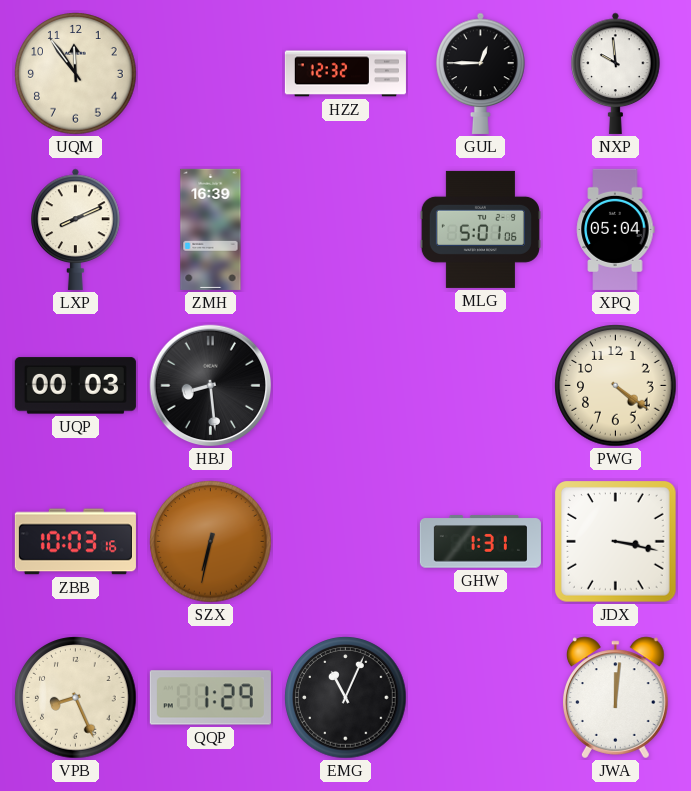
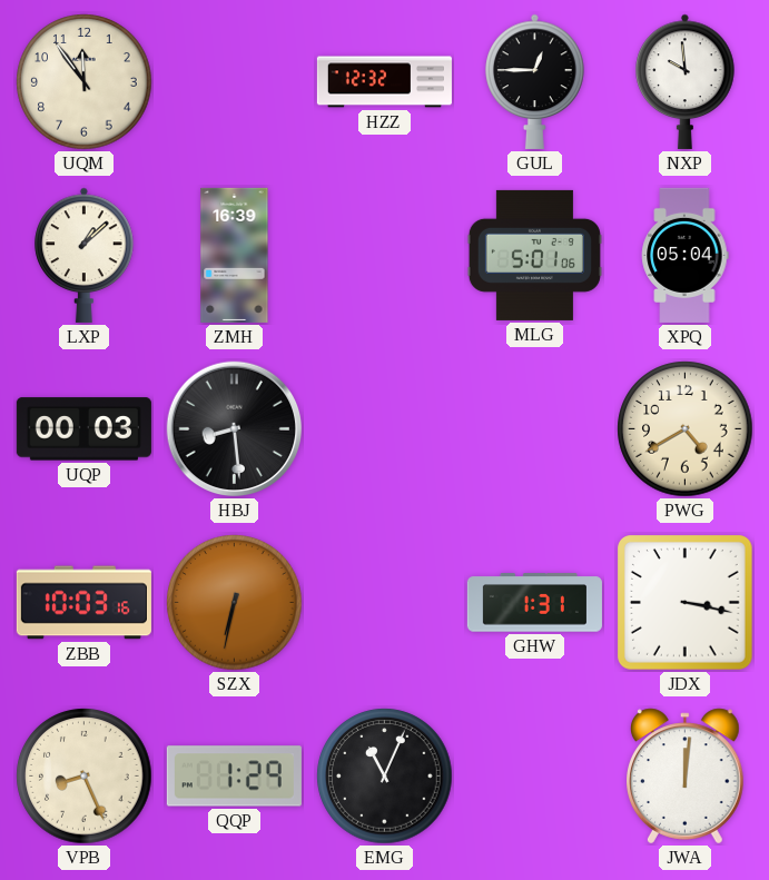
LXP: 8:11 -> 1:08 (85, 255)
PWG: 4:21 -> 4:40 (686, 429)
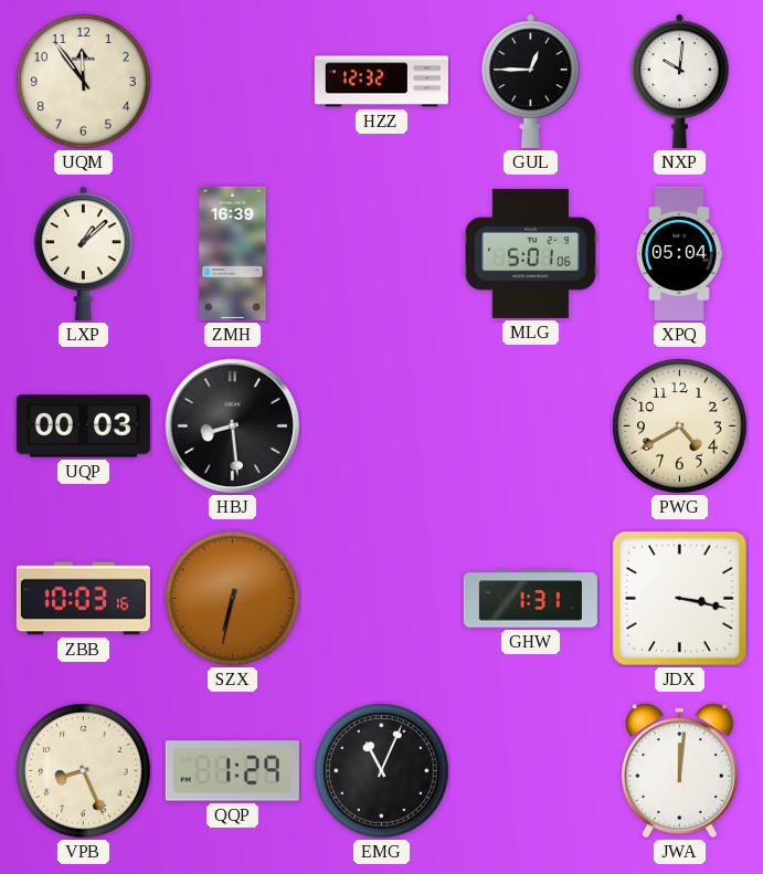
NXP: 9:59 -> 10:01 (680, 81)
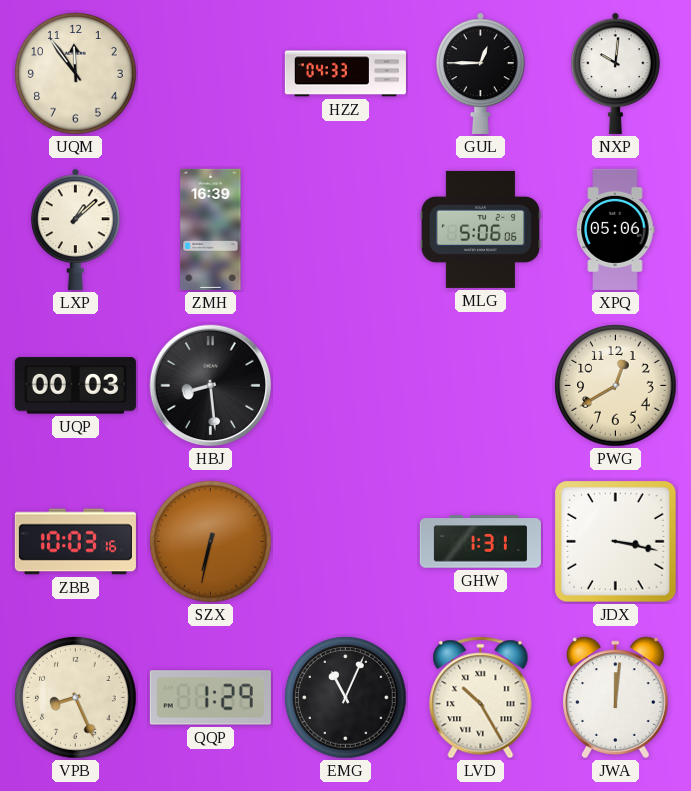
HZZ: 12:32 -> 04:33 (345, 74)
MLG: 5:01 -> 5:06 (480, 229)
XPQ: 05:04 -> 05:06 (616, 229)
PWG: 4:40 -> 12:40 (616, 386)
LVD: none -> 10:25 (481, 698)
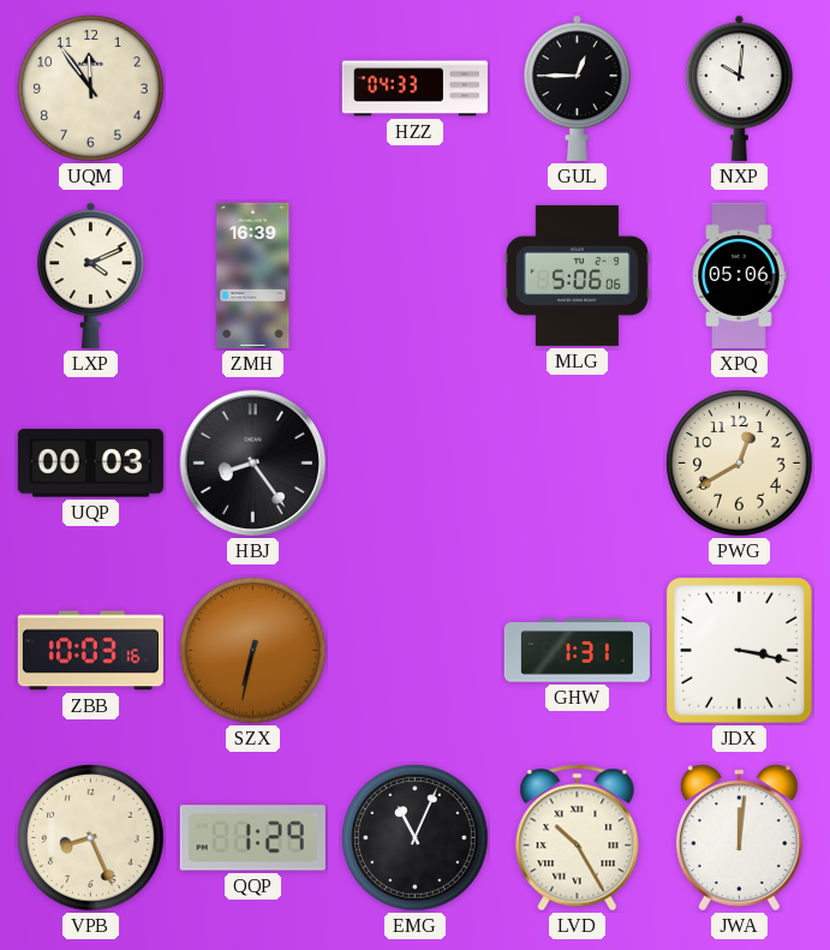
LXP: 1:08 -> 4:11 (91, 275)
HBJ: 8:29 -> 8:24 (253, 464)
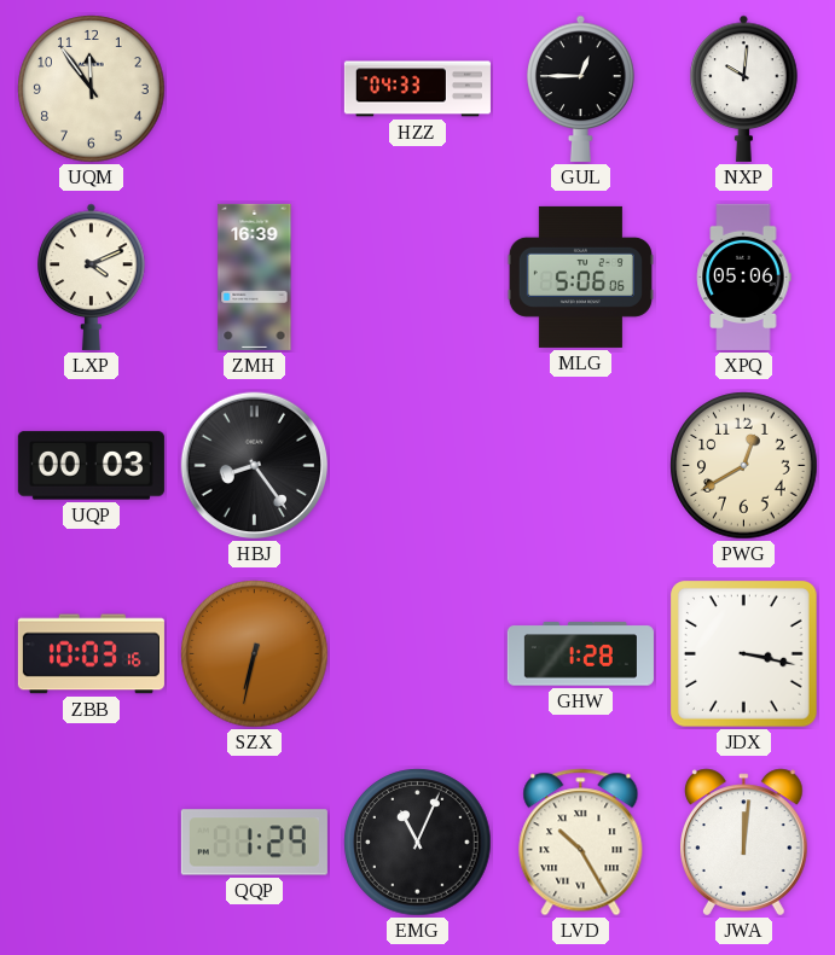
GHW: 1:31 -> 1:28 (580, 654)
VPB: 8:26 -> none (91, 838)
